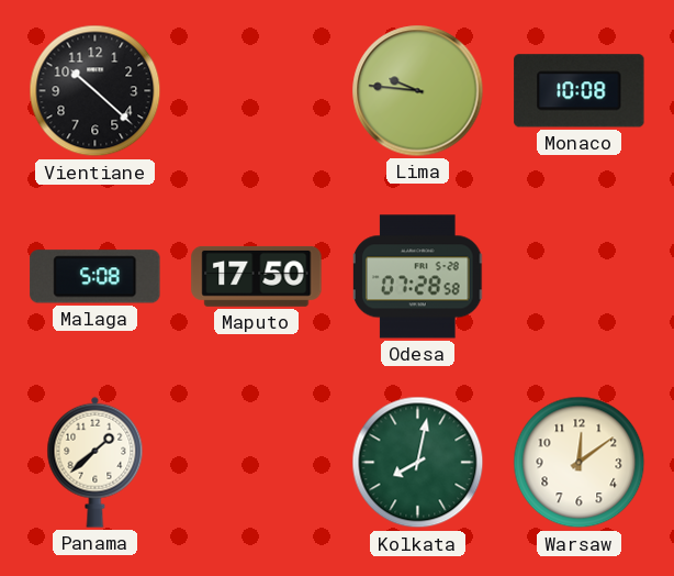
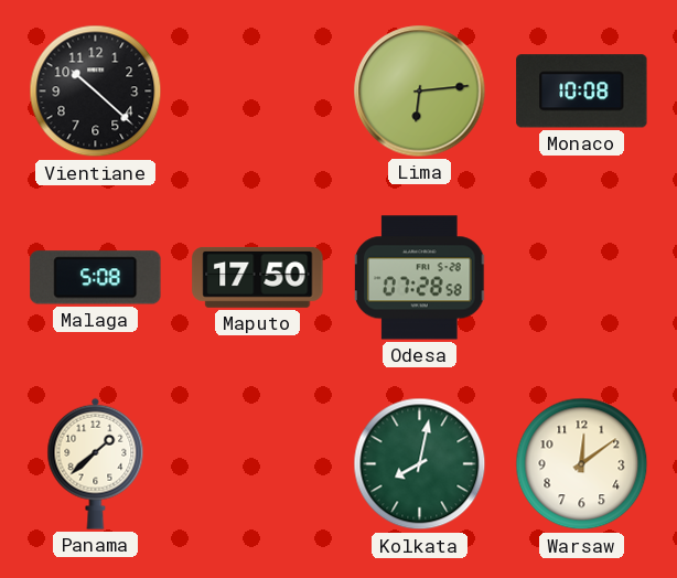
Lima: 9:46 -> 6:14 (420, 92)
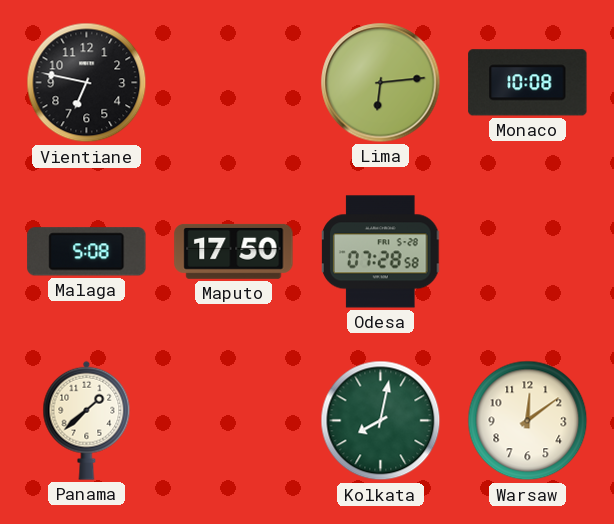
Vientiane: 10:22 -> 6:47 (87, 83)
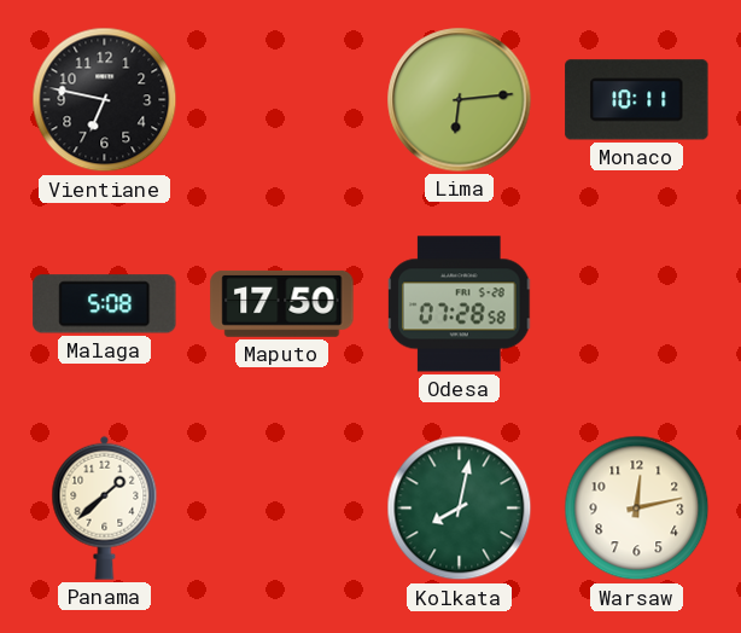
Monaco: 10:08 -> 10:11 (637, 100)
Warsaw: 12:09 -> 12:13 (637, 509)
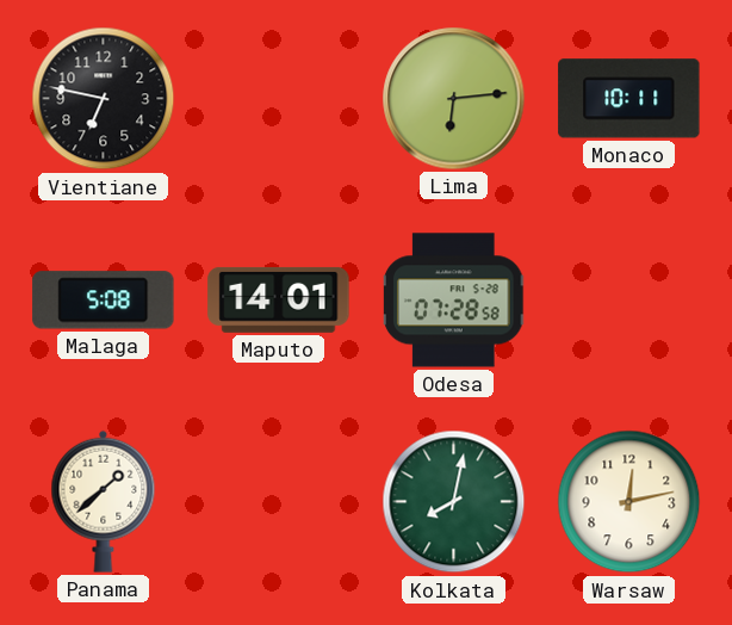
Maputo: 17:50 -> 14:01 (279, 299)
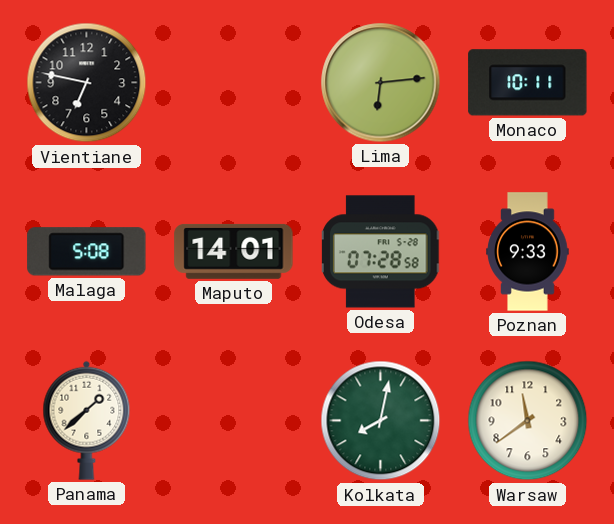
Poznan: none -> 9:33 (528, 252)
Warsaw: 12:13 -> 11:39 (528, 421)
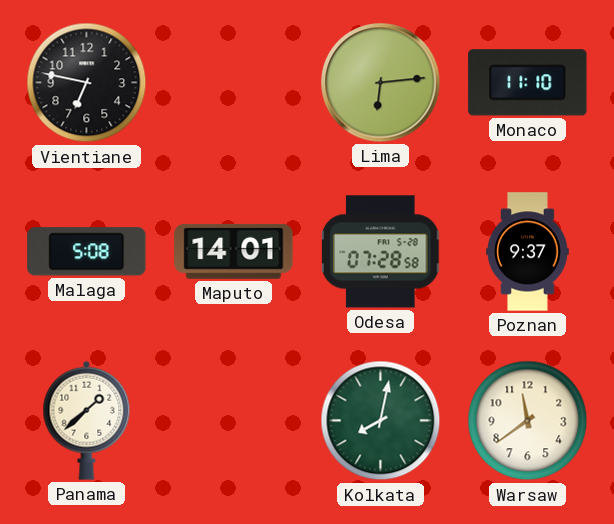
Monaco: 10:11 -> 11:10 (528, 83)
Poznan: 9:33 -> 9:37 (528, 252)
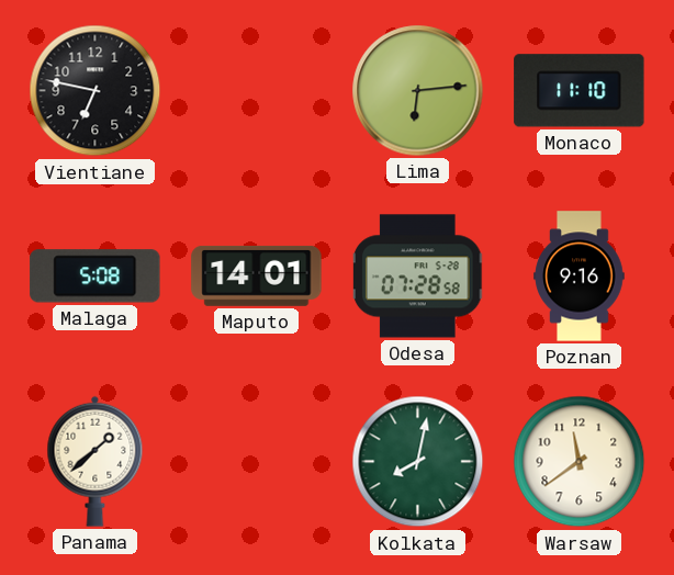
Poznan: 9:37 -> 9:16 (580, 277)
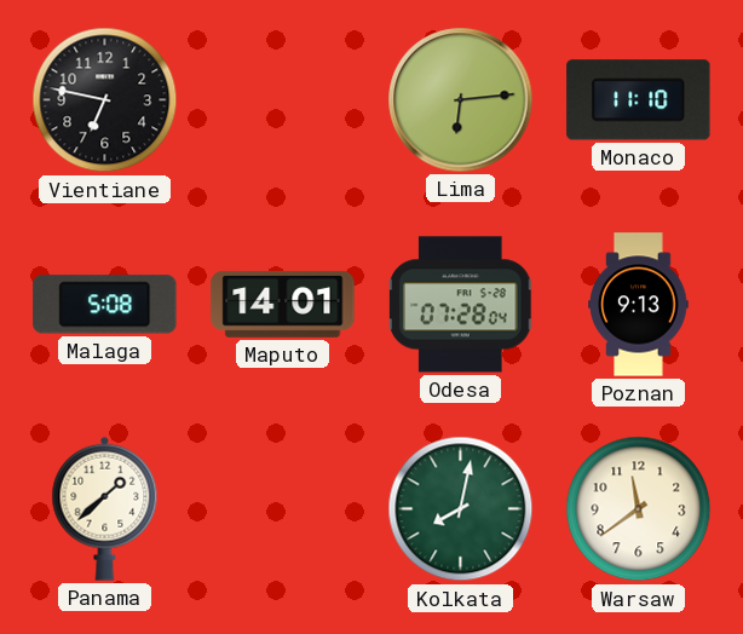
Odesa: 07:28:58 -> 07:28:04 (462, 305)
Poznan: 9:16 -> 9:13 (639, 305)
